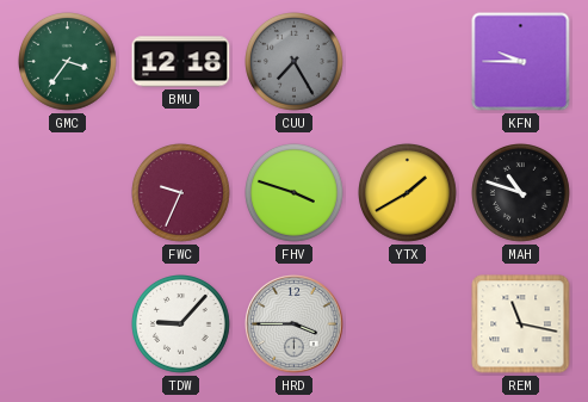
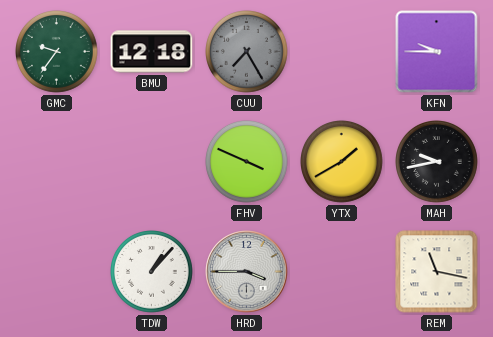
GMC: 3:36 -> 9:36 (57, 52)
FWC: 9:34 -> none (181, 193)
FHV: 3:48 -> 3:49 (247, 162)
MAH: 10:48 -> 9:43 (437, 162)
TDW: 9:07 -> 1:07 (152, 272)
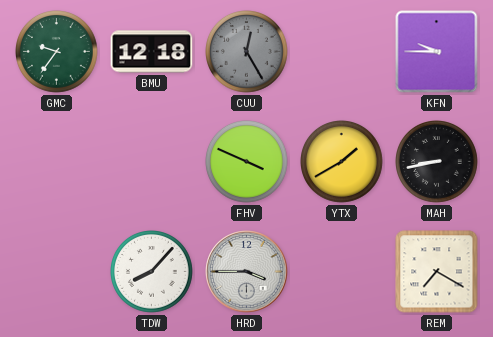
CUU: 7:25 -> 12:25 (247, 52)
MAH: 9:43 -> 8:43 (437, 162)
TDW: 1:07 -> 8:07 (152, 272)
REM: 11:17 -> 7:20 (437, 272)
